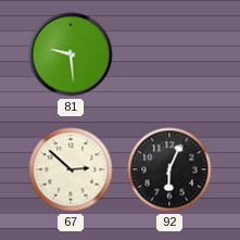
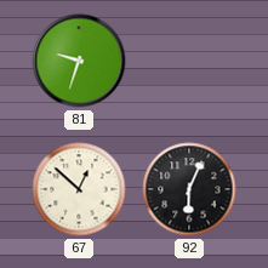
81: 9:29 -> 9:33 (79, 61)
67: 2:52 -> 12:52 (79, 189)
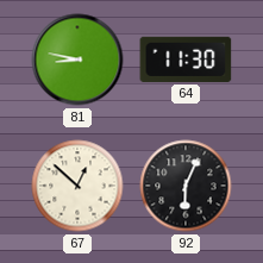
81: 9:33 -> 8:47 (77, 60)
64: none -> 11:30 (186, 60)
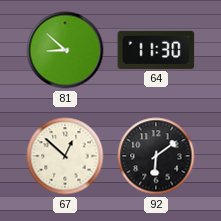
81: 8:47 -> 8:52 (65, 50)
92: 6:04 -> 6:09 (156, 156)
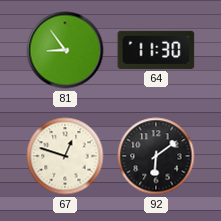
81: 8:52 -> 8:54 (65, 50)
67: 12:52 -> 12:48 (65, 156)
